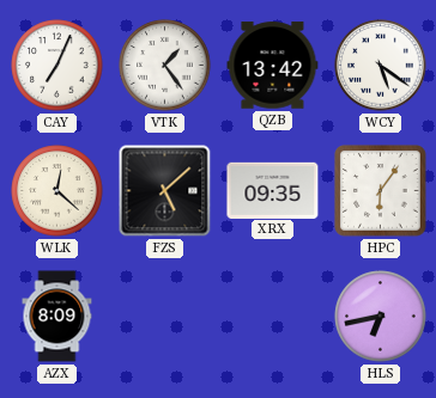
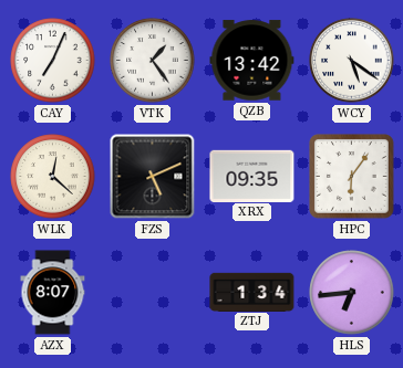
FZS: 5:08 -> 5:11 (153, 177)
AZX: 8:09 -> 8:07 (53, 293)
ZTJ: none -> 1:34 (252, 292)
HLS: 6:43 -> 6:44 (352, 293)
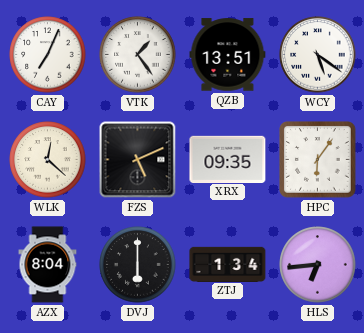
QZB: 13:42 -> 13:51 (228, 55)
AZX: 8:07 -> 8:04 (48, 265)
DVJ: none -> 6:00 (138, 265)
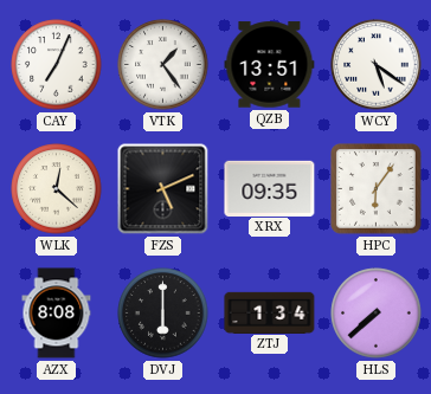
AZX: 8:04 -> 8:08 (57, 314)
HLS: 6:44 -> 7:38 (377, 314)
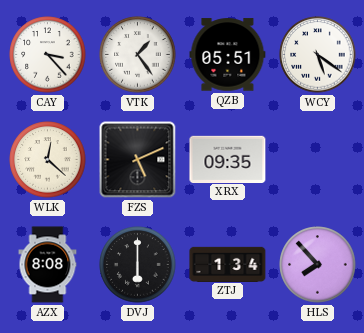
CAY: 7:04 -> 3:23 (48, 55)
QZB: 13:51 -> 05:51 (228, 55)
HPC: 6:06 -> none (377, 189)
HLS: 7:38 -> 7:53 (318, 265)
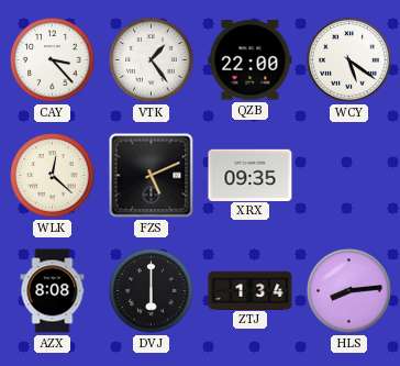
QZB: 05:51 -> 22:00 (251, 60)
HLS: 7:53 -> 8:14 (349, 291)
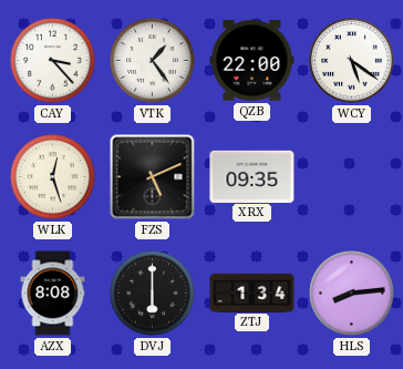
WLK: 12:22 -> 12:27 (53, 177)
